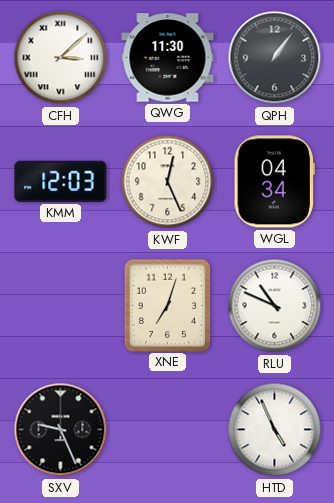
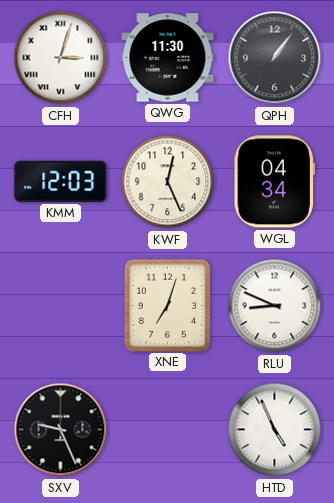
CFH: 3:08 -> 3:03 (61, 58)
RLU: 10:49 -> 8:49 (275, 306)
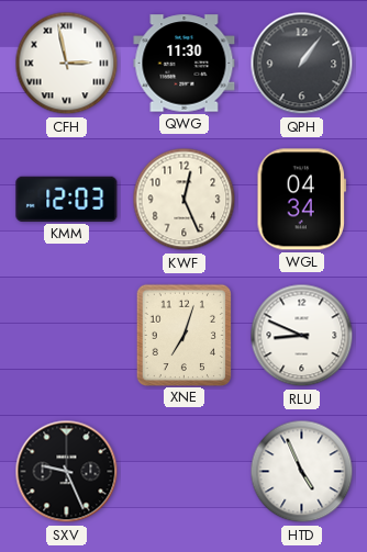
CFH: 3:03 -> 2:58 (67, 64)
